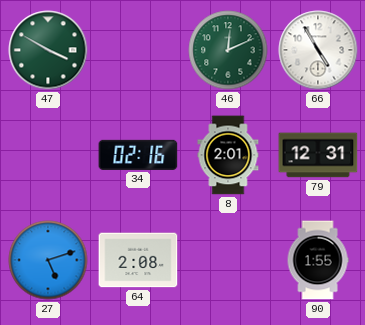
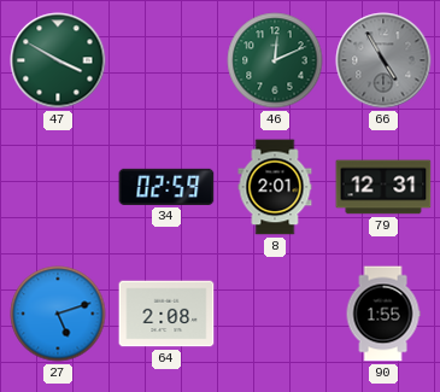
66 dial: white -> grey (383, 60)
34: 02:16 -> 02:59 (166, 187)
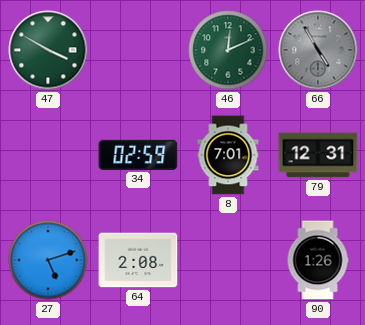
8: 2:01 -> 7:01 (228, 155)
90: 1:55 -> 1:26 (318, 260)
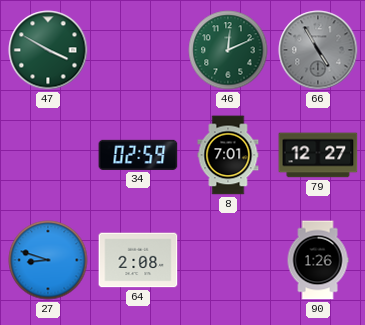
79: 12:31 -> 12:27 (318, 155)
27: 5:12 -> 8:48 (48, 260)
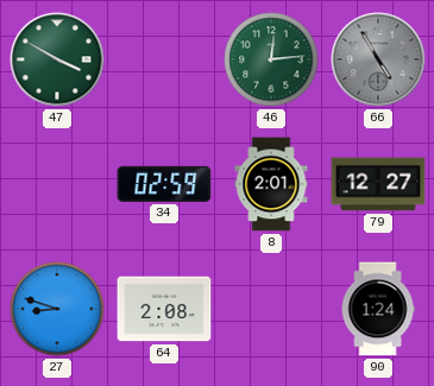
46: 12:11 -> 12:14 (271, 59)
8: 7:01 -> 2:01 (271, 184)
90: 1:26 -> 1:24 (378, 309)
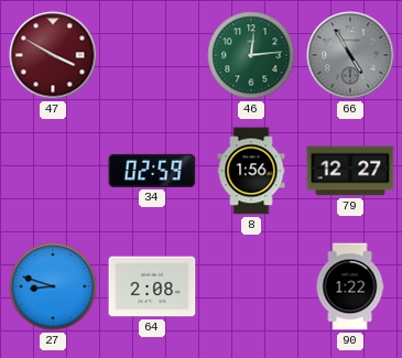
47 dial: green -> burgundy (53, 55)
8: 2:01 -> 1:56 (251, 171)
90: 1:24 -> 1:22 (350, 286)
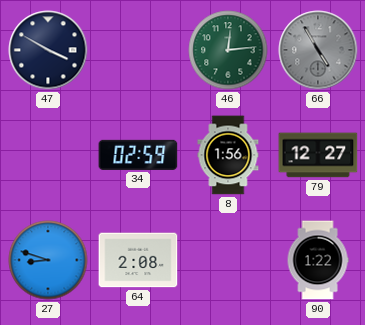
47 dial: burgundy -> navy (48, 50)
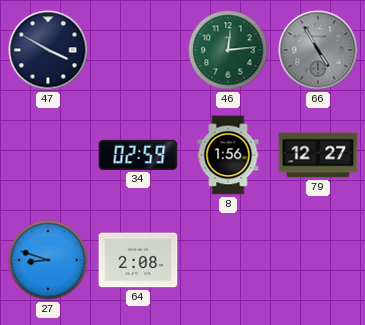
90: 1:22 -> none (318, 260)
